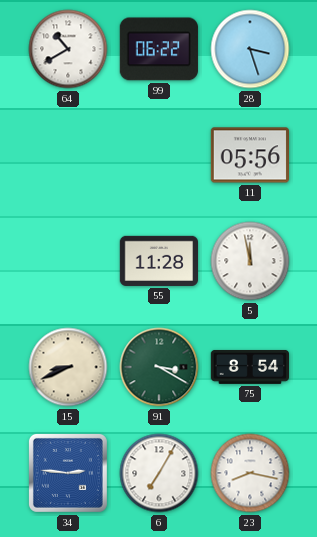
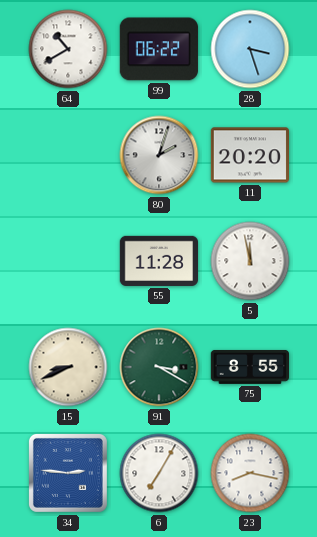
80: none -> 2:03 (159, 155)
11: 05:56 -> 20:20 (249, 155)
75: 8:54 -> 8:55 (249, 367)
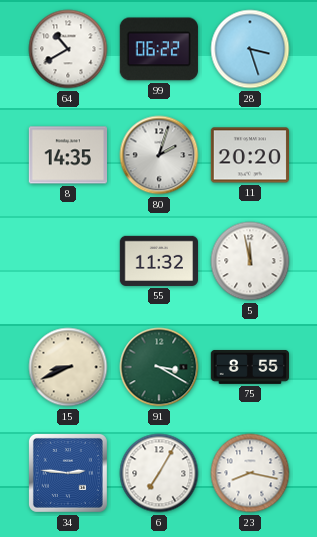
8: none -> 14:35 (67, 155)
55: 11:28 -> 11:32 (159, 261)
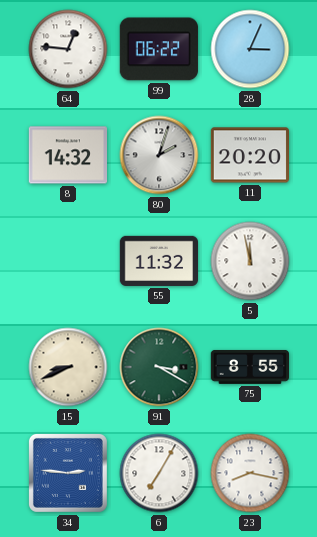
64: 10:40 -> 12:46 (68, 49)
28: 3:27 -> 3:04 (250, 49)
8: 14:35 -> 14:32 (67, 155)
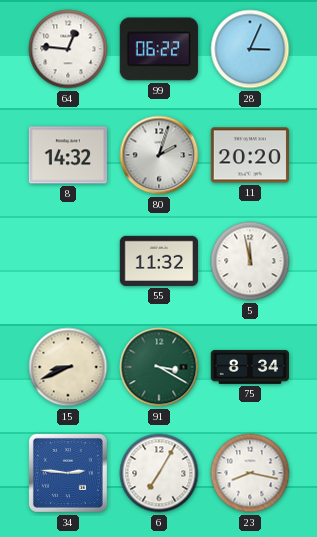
75: 8:55 -> 8:34 (249, 367)
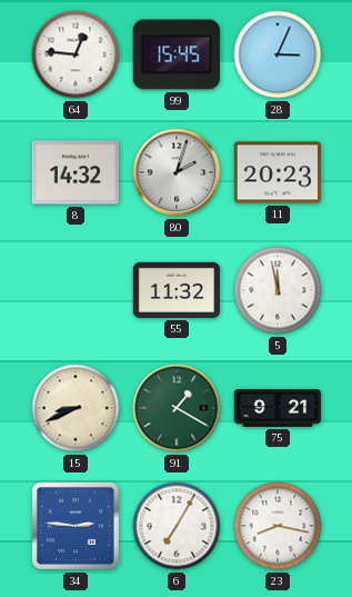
99: 06:22 -> 15:45 (177, 54)
11: 20:20 -> 20:23 (276, 172)
91: 3:20 -> 1:20 (177, 408)
75: 8:34 -> 9:21 (276, 408)
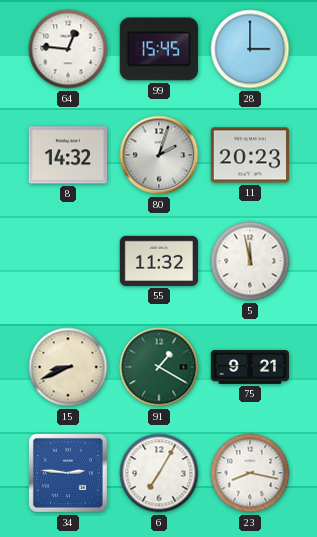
28: 3:04 -> 3:00 (250, 49)
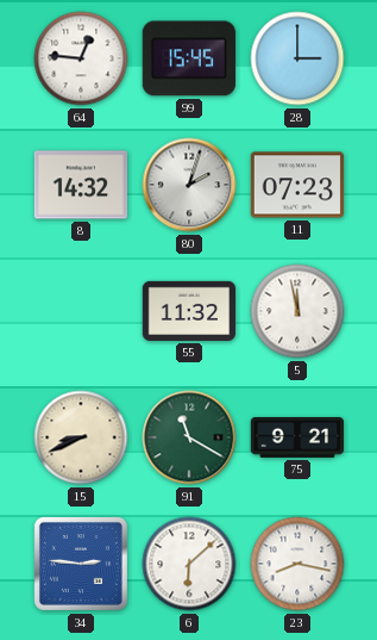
11: 20:23 -> 07:23 (296, 185)
91: 1:20 -> 11:20 (189, 437)
6: 7:05 -> 6:08 (189, 564)
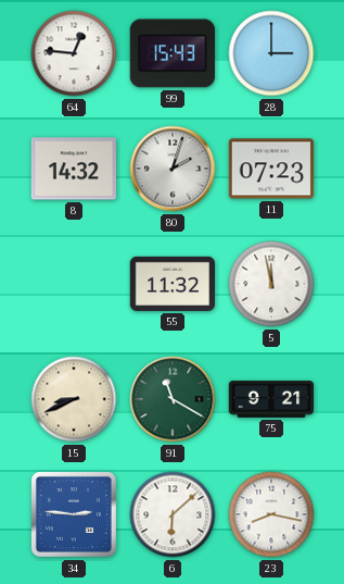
99: 15:45 -> 15:43 (173, 53)
